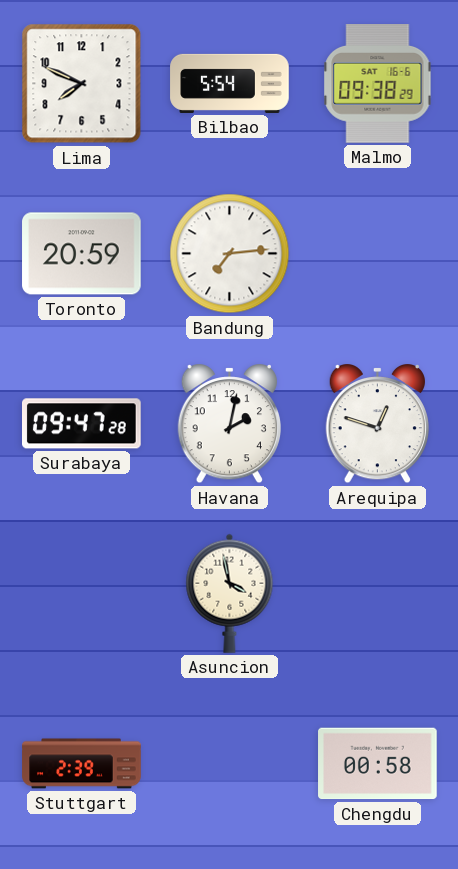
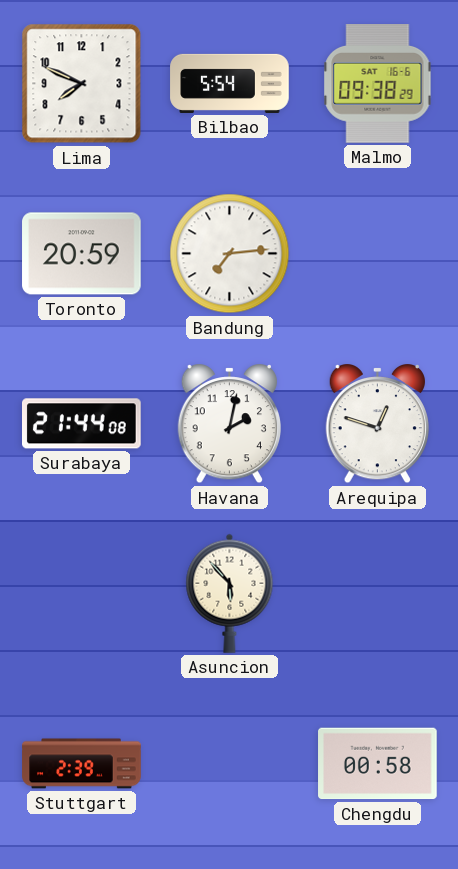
Surabaya: 09:47 -> 21:44 (82, 424)
Asuncion: 3:58 -> 5:53 (230, 593)
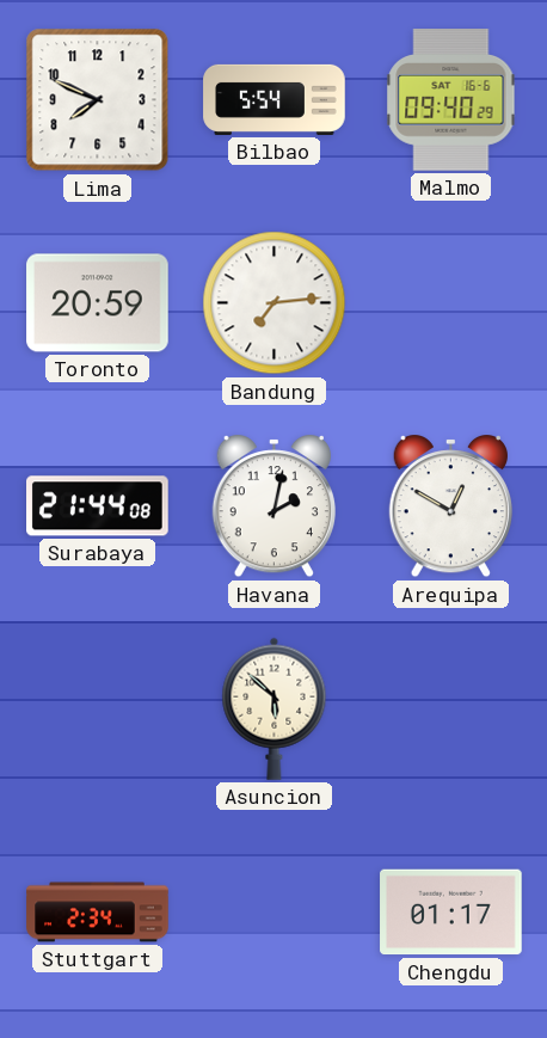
Malmo: 09:38 -> 09:40 (451, 100)
Arequipa: 12:48 -> 12:50 (450, 508)
Asuncion: 5:53 -> 5:52 (275, 708)
Stuttgart: 2:39 -> 2:34 (98, 913)
Chengdu: 00:58 -> 01:17 (451, 913)
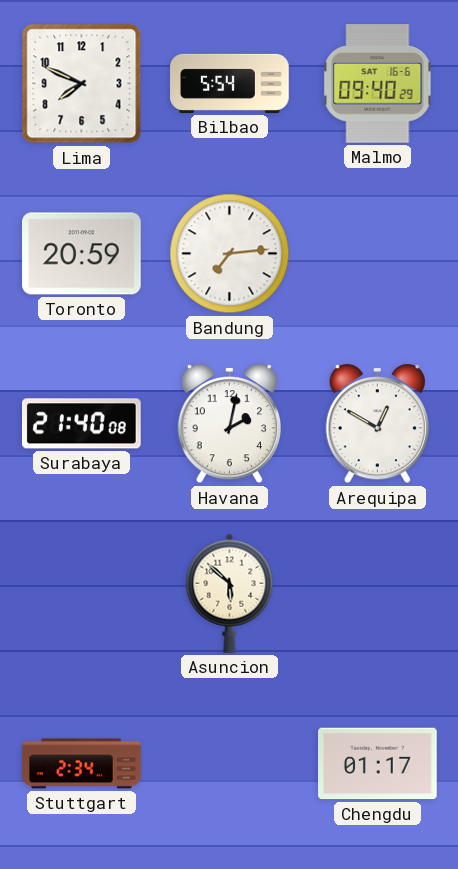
Surabaya: 21:44 -> 21:40 (82, 424)
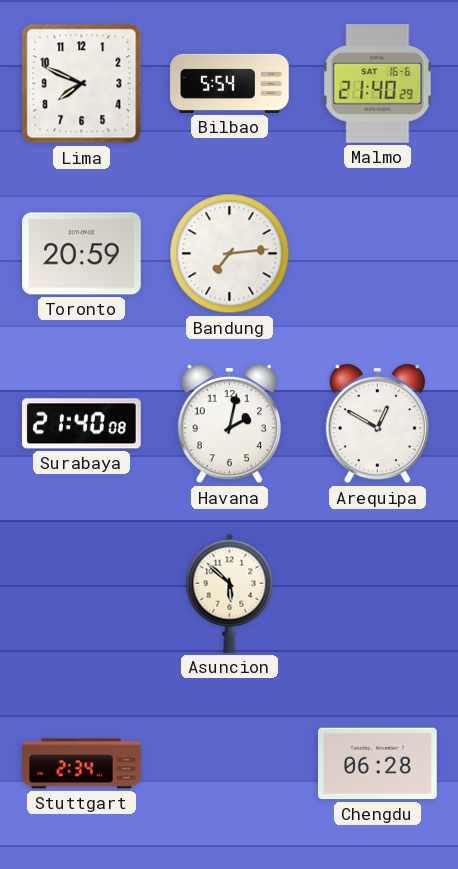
Malmo: 09:40 -> 21:40 (378, 84)
Chengdu: 01:17 -> 06:28 (378, 764)
